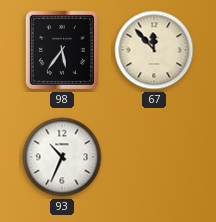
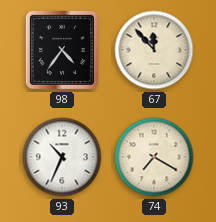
98: 5:36 -> 4:36 (62, 50)
74: none -> 7:20 (154, 157)
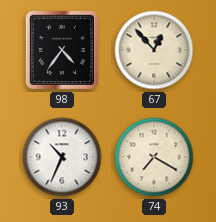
67: 11:53 -> 12:53 (154, 50)
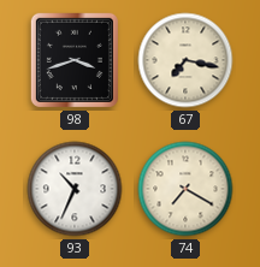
98: 4:36 -> 3:42 (75, 60)
67: 12:53 -> 7:17 (185, 60)
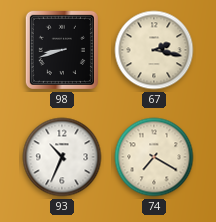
98: 3:42 -> 8:42 (62, 50)
67: 7:17 -> 2:17 (154, 50)
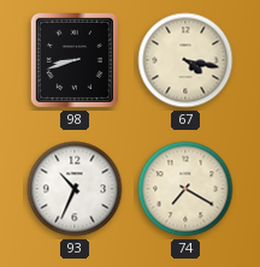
67: 2:17 -> 4:17 (185, 60)
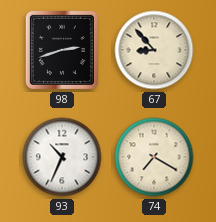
98: 8:42 -> 2:42 (62, 50)
67: 4:17 -> 8:53 (154, 50)
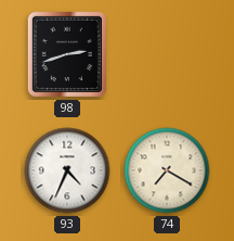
67: 8:53 -> none (154, 50)
93: 10:34 -> 4:34 (67, 170)
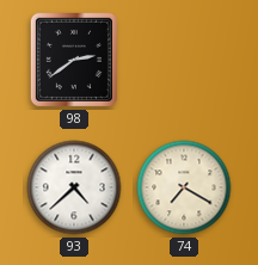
98: 2:42 -> 2:39 (74, 60)
93: 4:34 -> 4:38 (74, 187)
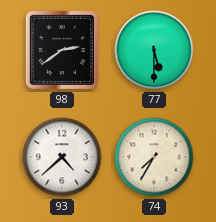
77: none -> 5:30 (154, 50)
74: 7:20 -> 7:35 (154, 157)
